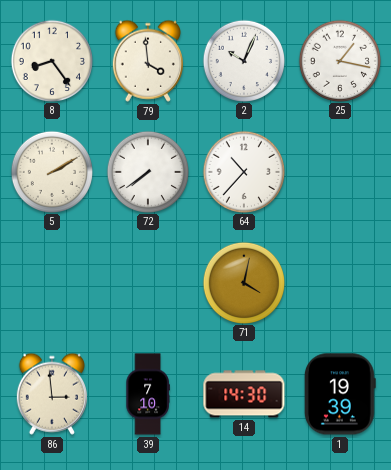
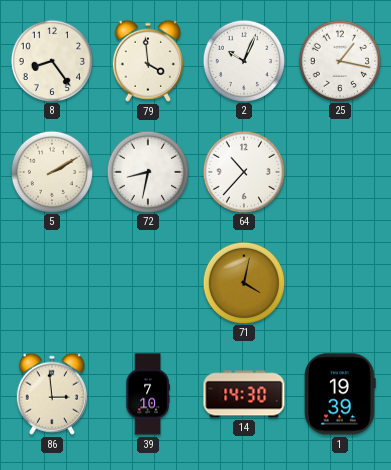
72: 7:39 -> 8:32 (147, 171)
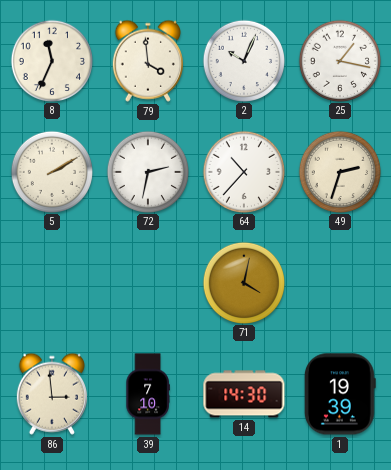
8: 8:24 -> 11:34 (51, 60)
72: 8:32 -> 2:32 (147, 171)
49: none -> 2:33 (339, 171)
